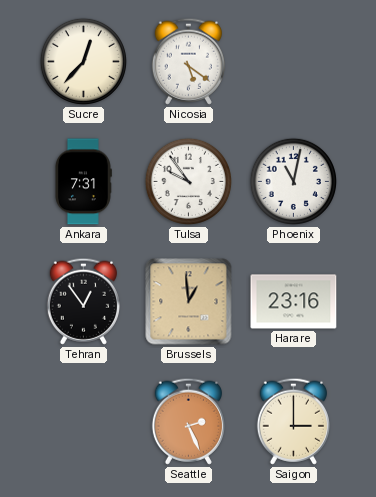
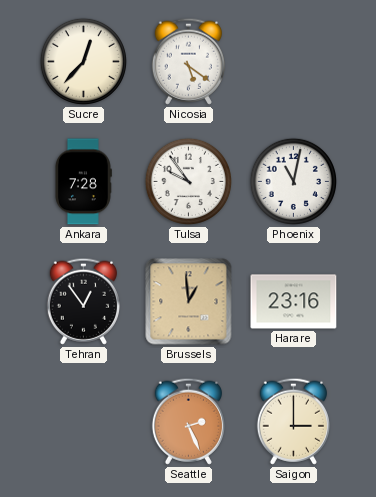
Ankara: 7:31 -> 7:28 (83, 182)
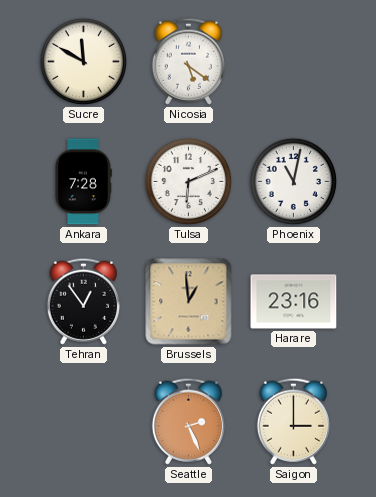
Sucre: 12:37 -> 11:50 (83, 61)
Tulsa: 9:54 -> 6:11 (188, 181)
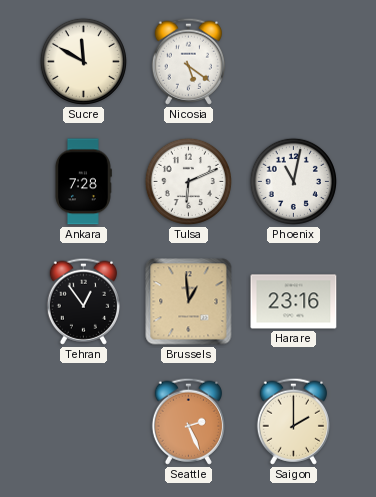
Saigon: 3:00 -> 2:00 (293, 421)
